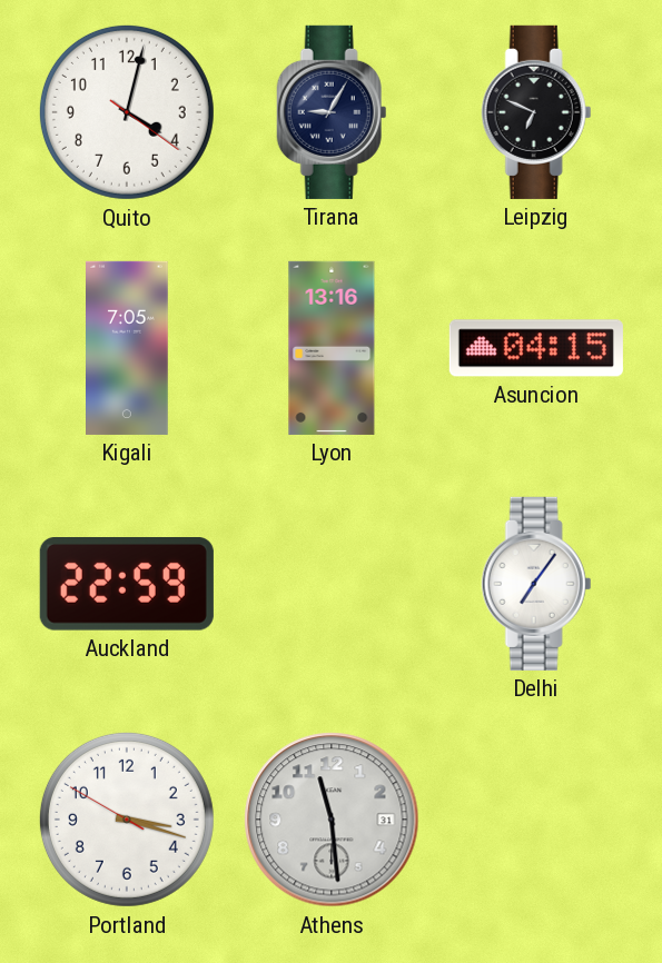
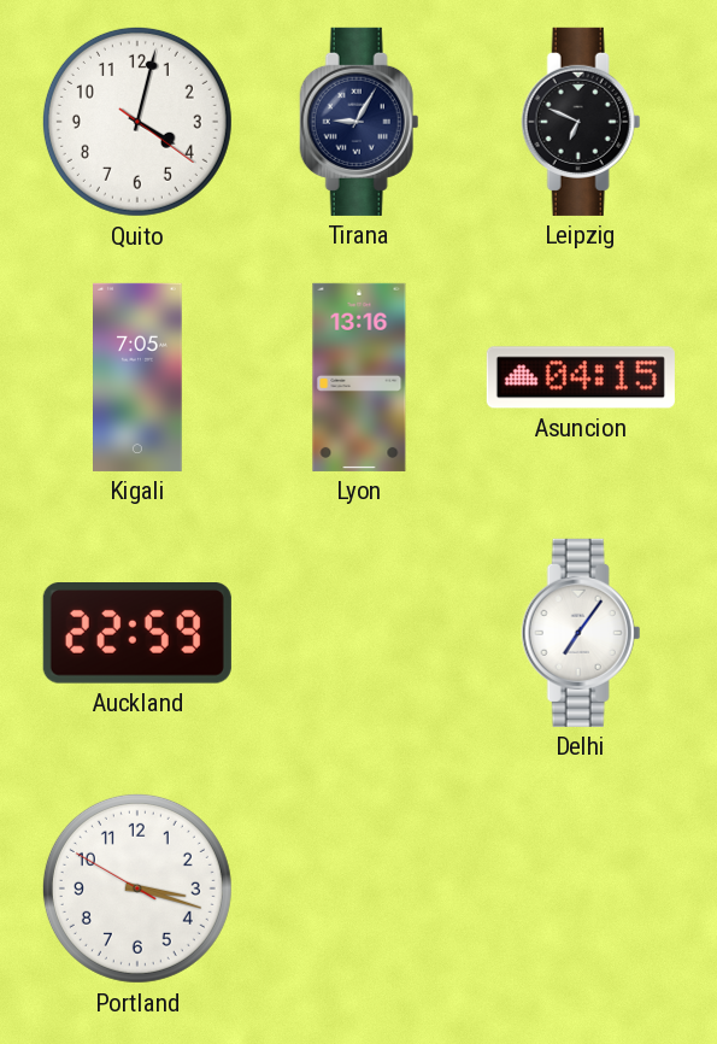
Athens: 11:29 -> none (332, 820)
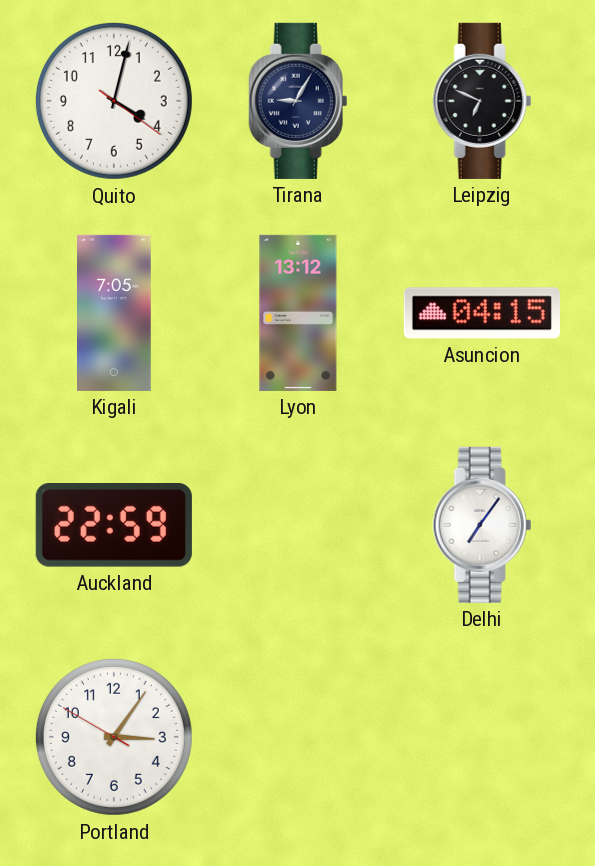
Lyon: 13:16 -> 13:12 (298, 313)
Portland: 3:17 -> 3:05 (114, 737)
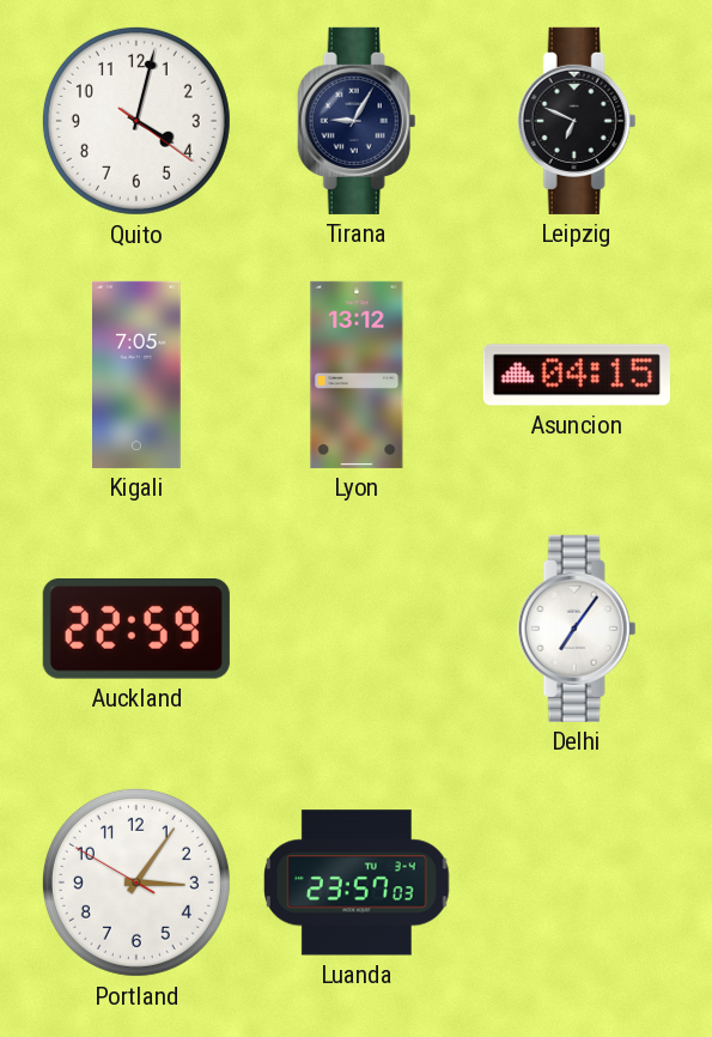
Luanda: none -> 23:57 (357, 883)
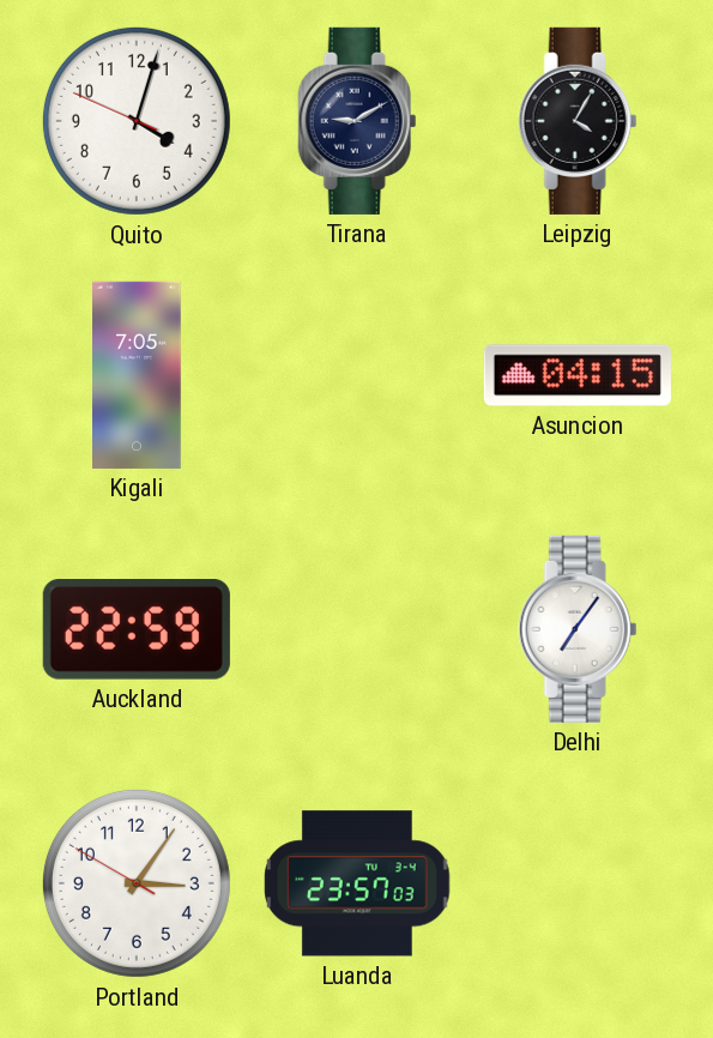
Quito: 4:02:21 -> 4:02:49 (137, 121)
Tirana: 9:05 -> 9:10 (357, 121)
Leipzig: 6:49 -> 4:05 (578, 121)
Lyon: 13:12 -> none (357, 375)
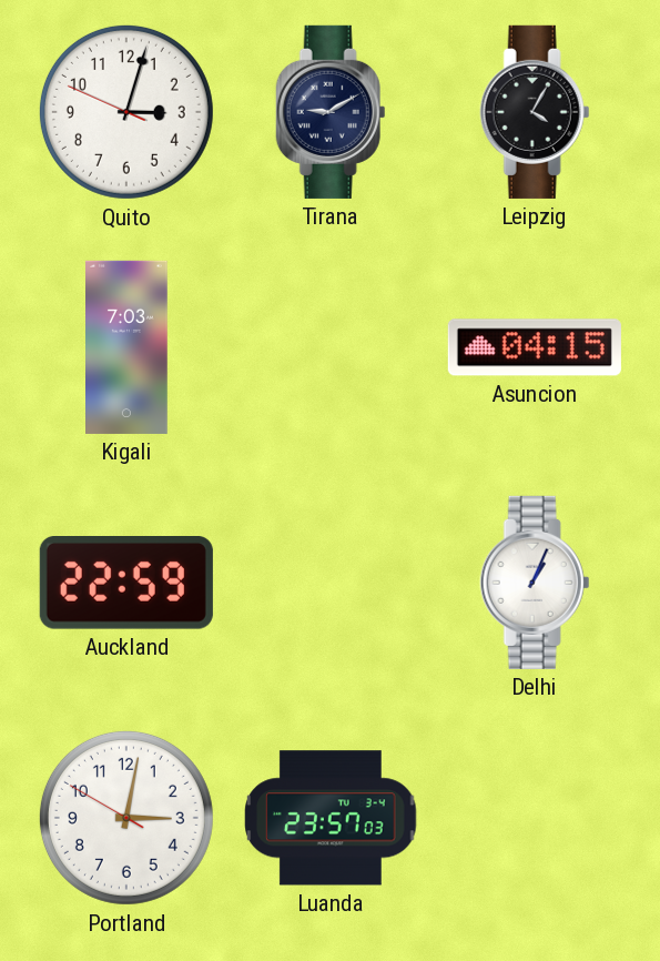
Quito: 4:02 -> 3:02 (126, 112)
Kigali: 7:05 -> 7:03 (128, 347)
Delhi: 7:06 -> 1:04 (535, 583)
Portland: 3:05 -> 3:01 (126, 818)
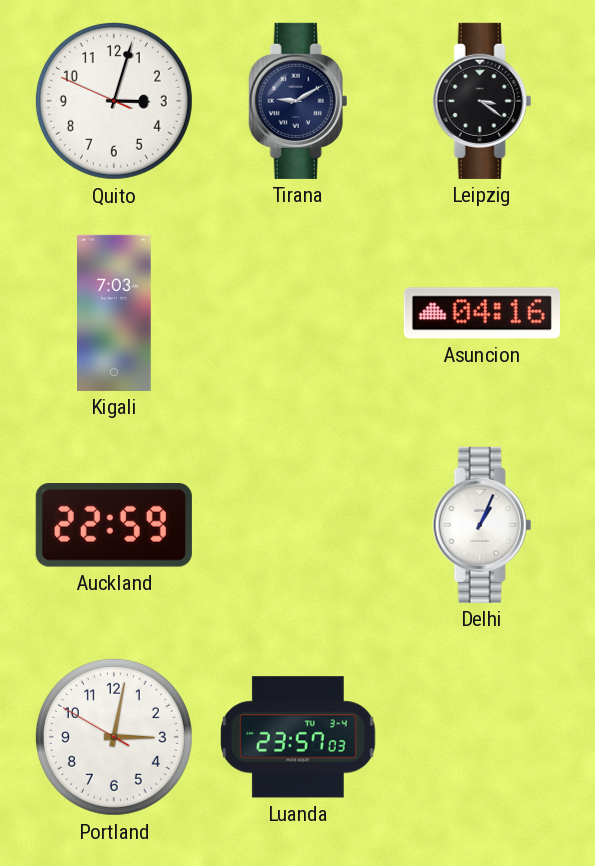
Leipzig: 4:05 -> 3:21 (482, 101)
Asuncion: 04:15 -> 04:16 (482, 313)
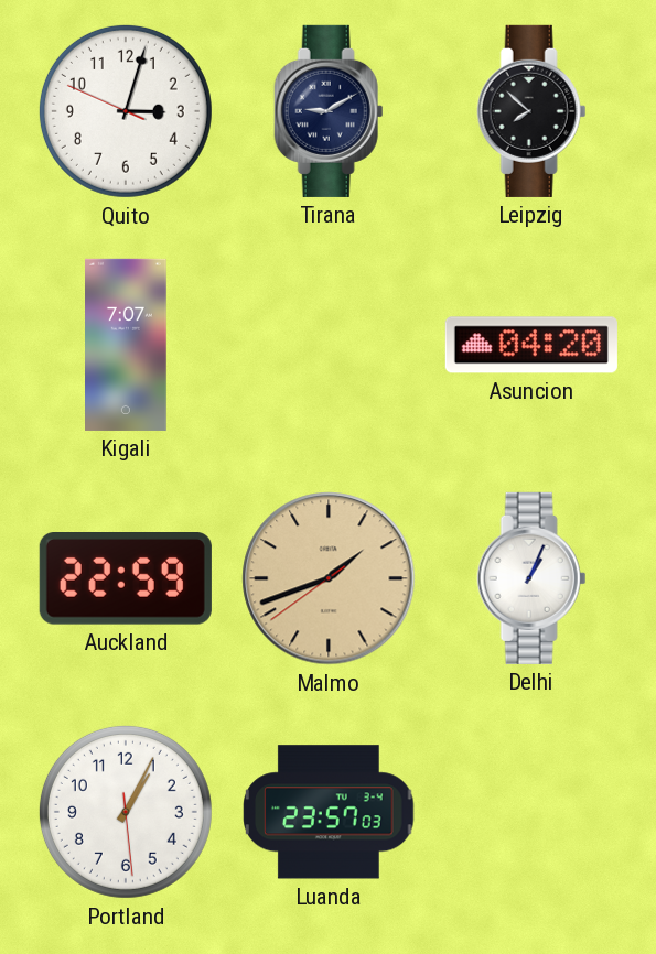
Leipzig: 3:21 -> 7:52 (531, 111)
Kigali: 7:03 -> 7:07 (127, 345)
Asuncion: 04:16 -> 04:20 (531, 345)
Malmo: none -> 1:41 (329, 578)
Portland: 3:01 -> 1:04 (126, 812)
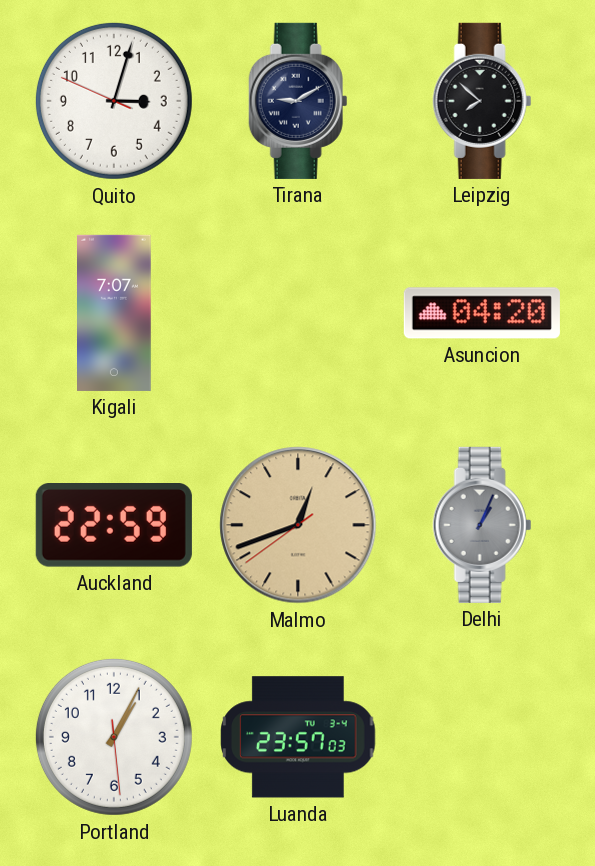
Malmo: 1:41 -> 12:41 (298, 525)
Delhi dial: white -> grey (482, 525)
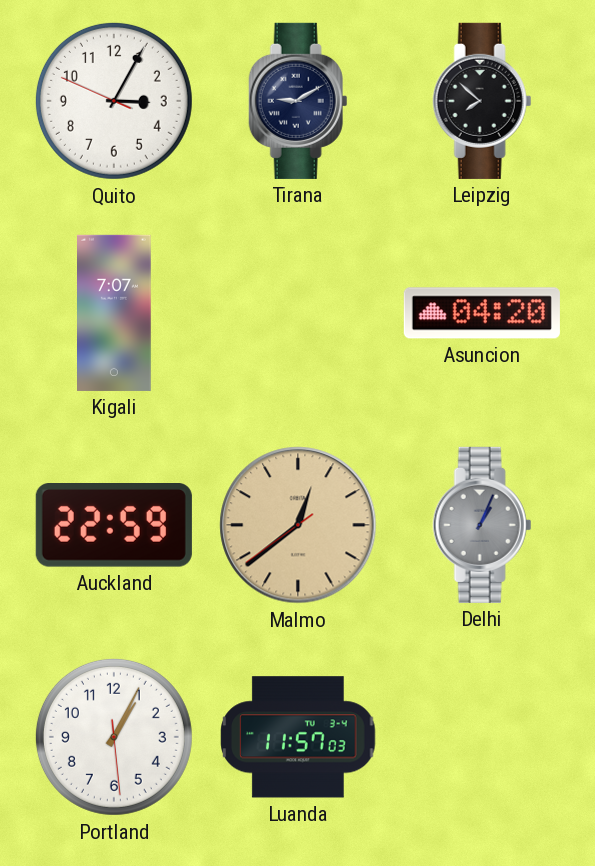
Quito: 3:02 -> 3:04 (114, 101)
Malmo: 12:41 -> 12:38 (298, 525)
Luanda: 23:57 -> 11:57 (298, 737)
